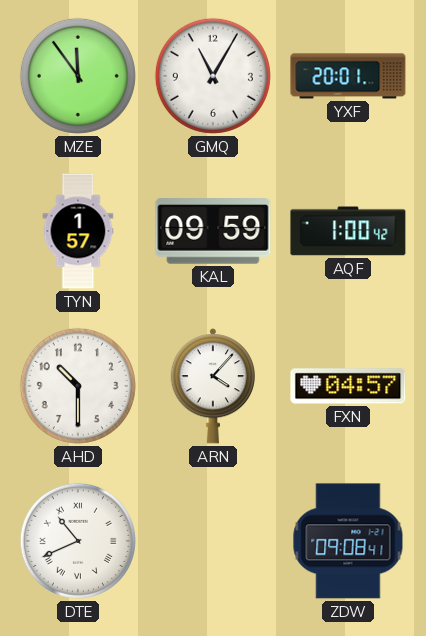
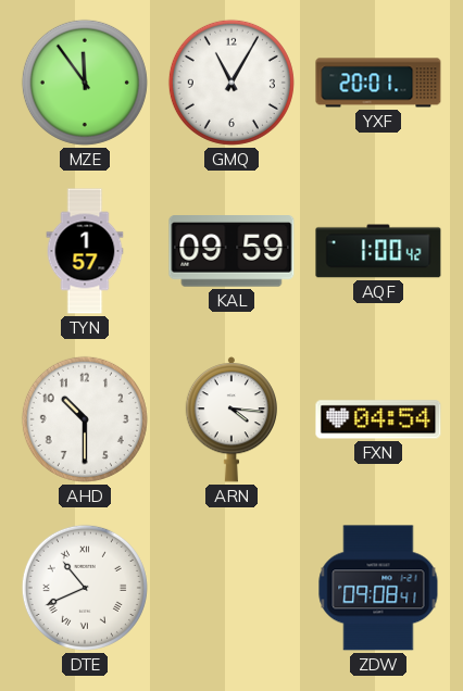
ARN: 4:07 -> 4:16 (230, 419)
FXN: 04:57 -> 04:54 (378, 419)
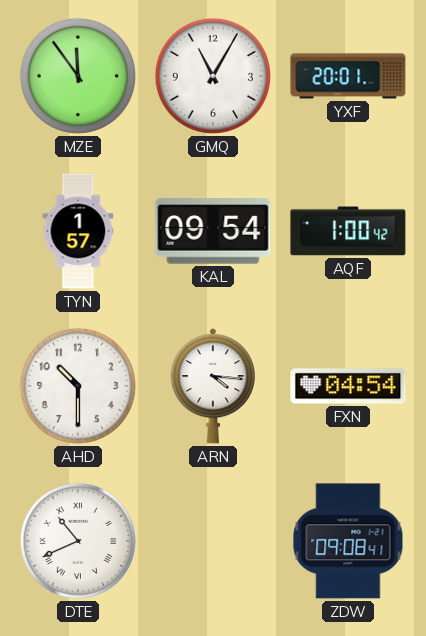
KAL: 09:59 -> 09:54 (213, 231)
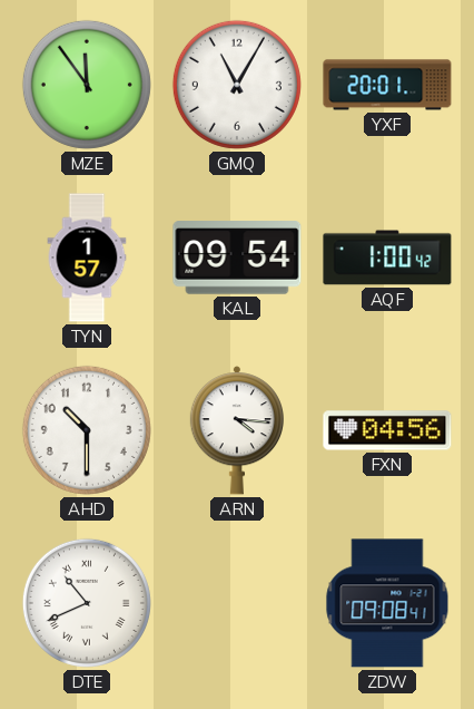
FXN: 04:54 -> 04:56 (387, 430)
